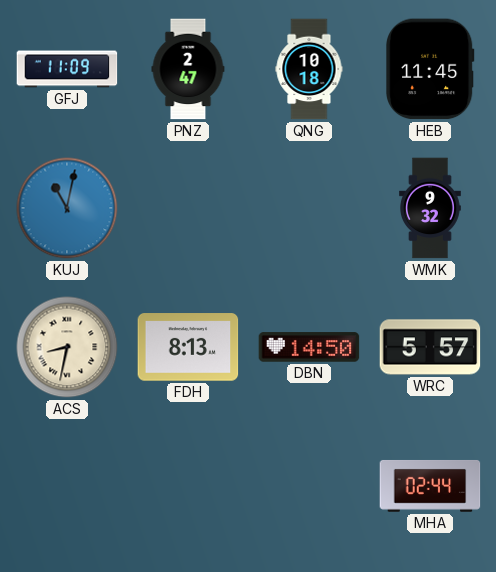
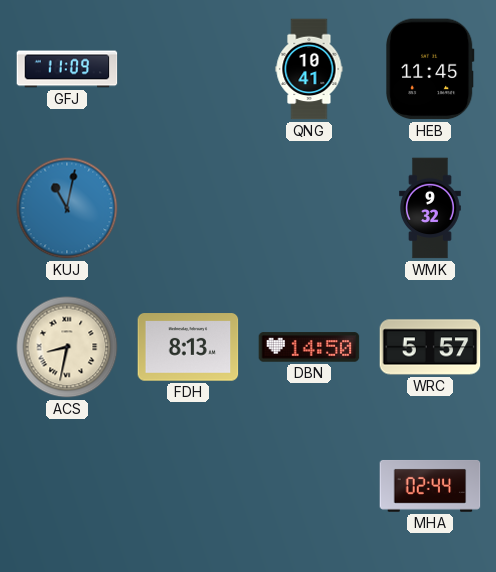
PNZ: 2:47 -> none (188, 69)
QNG: 10:18 -> 10:41 (309, 69)
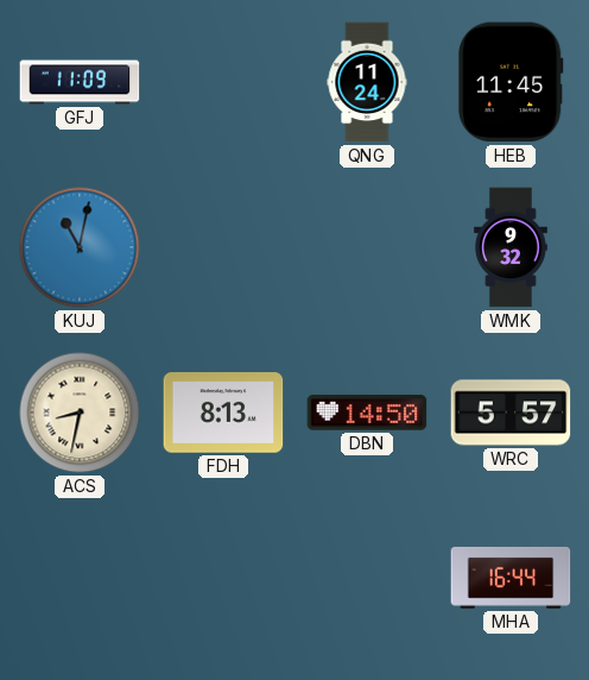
QNG: 10:41 -> 11:24 (367, 82)
MHA: 02:44 -> 16:44 (511, 578)
